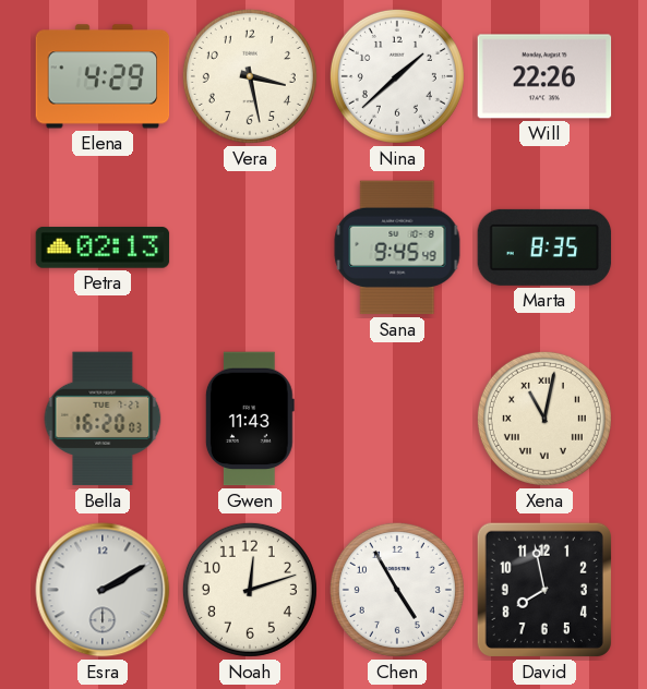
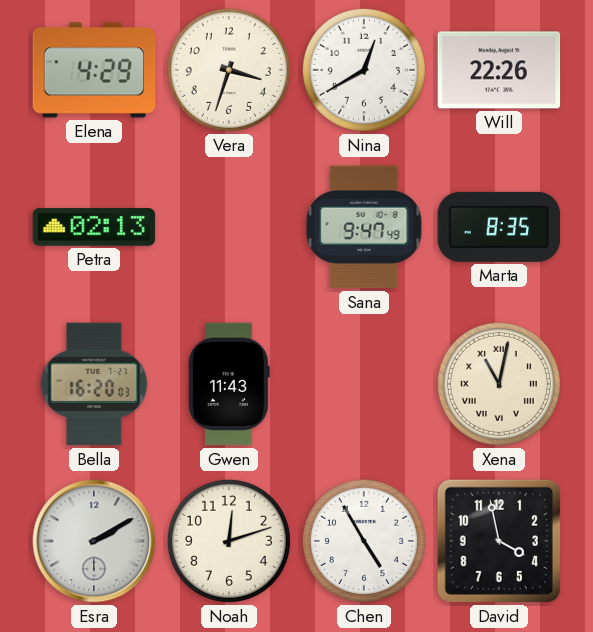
Vera: 3:28 -> 3:33 (229, 70)
Nina: 1:38 -> 12:40 (364, 70)
Sana: 9:45 -> 9:47 (364, 227)
David: 7:58 -> 3:58 (499, 541)
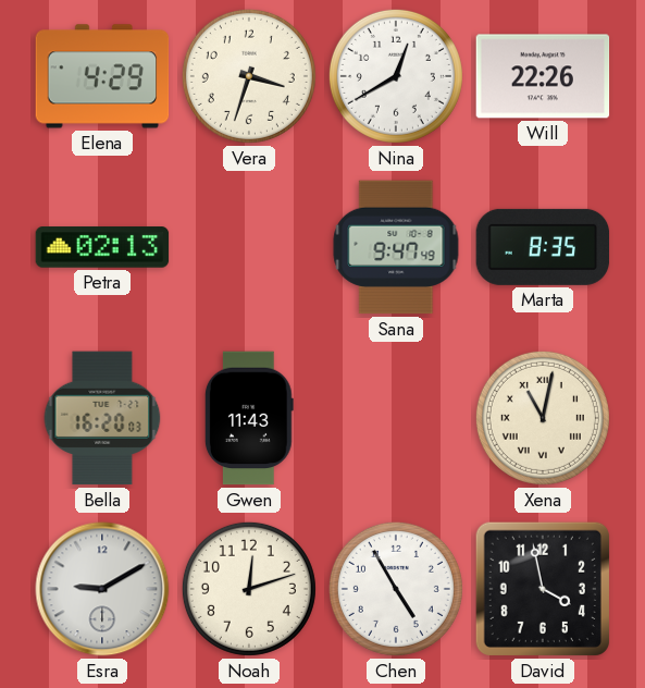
Esra: 2:10 -> 9:10 (102, 589)
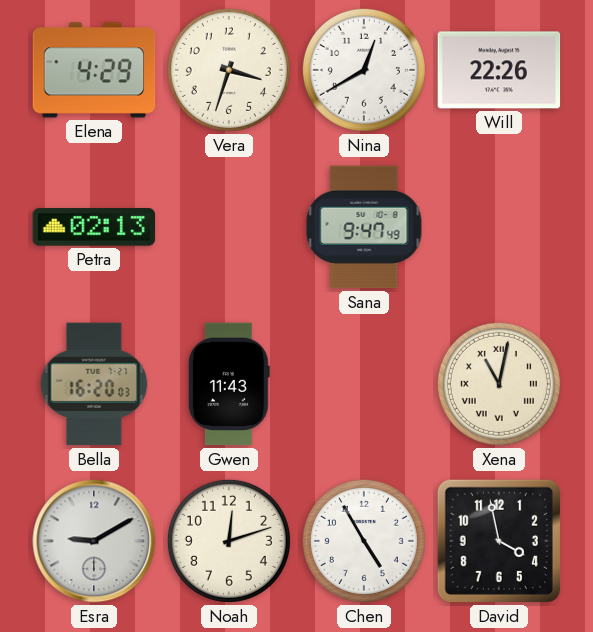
Marta: 8:35 -> none (543, 247)
